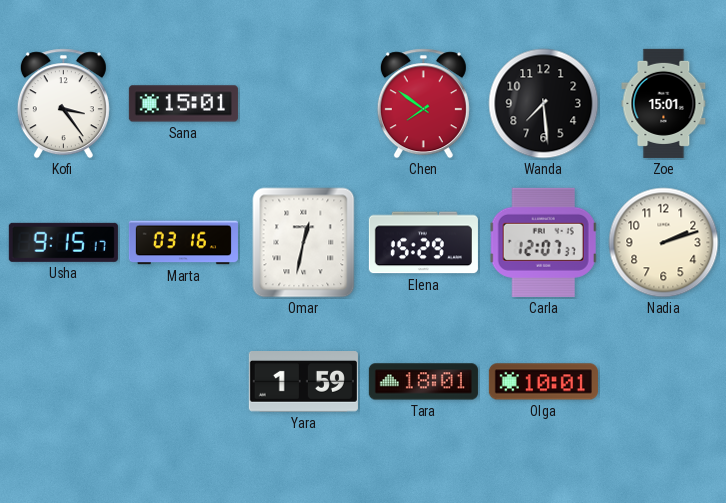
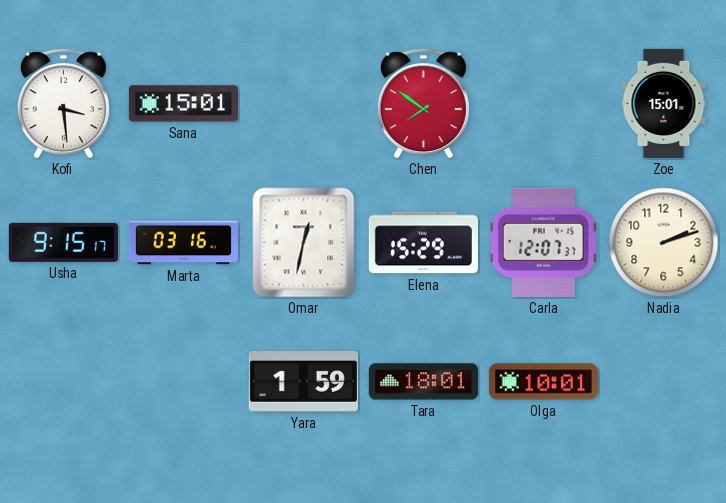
Kofi: 3:24 -> 3:29 (63, 104)
Wanda: 7:29 -> none (544, 104)
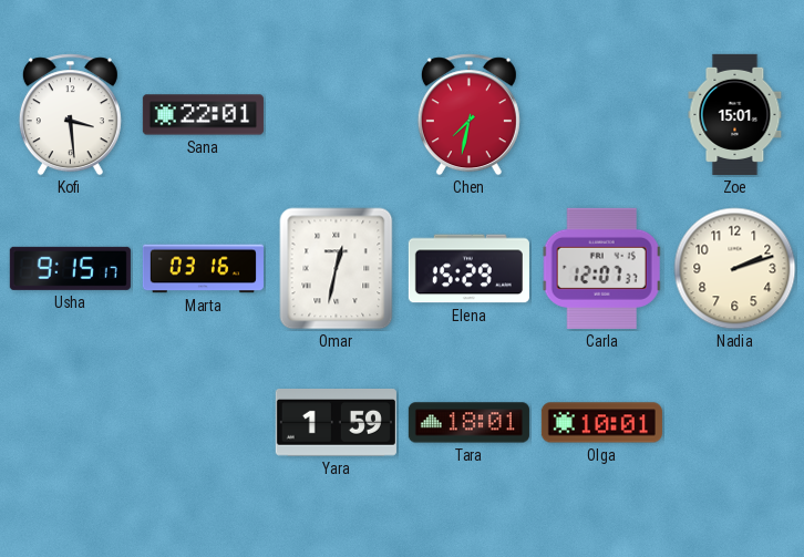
Sana: 15:01 -> 22:01 (203, 115)
Chen: 7:51 -> 7:32 (468, 115)
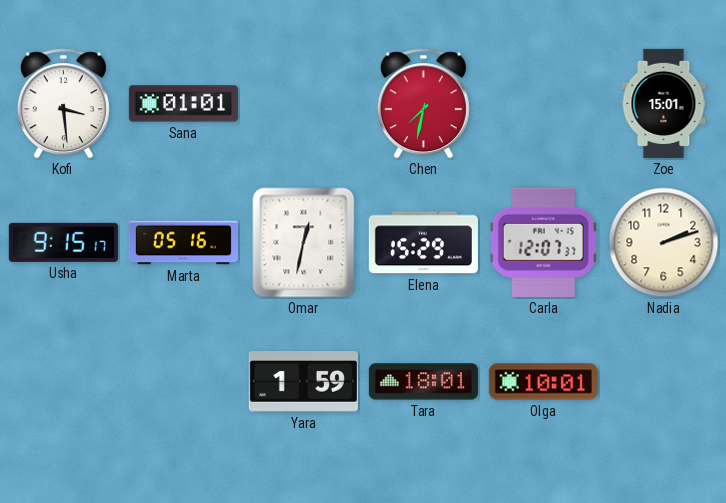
Sana: 22:01 -> 01:01 (183, 104)
Marta: 03:16 -> 05:16 (183, 243)
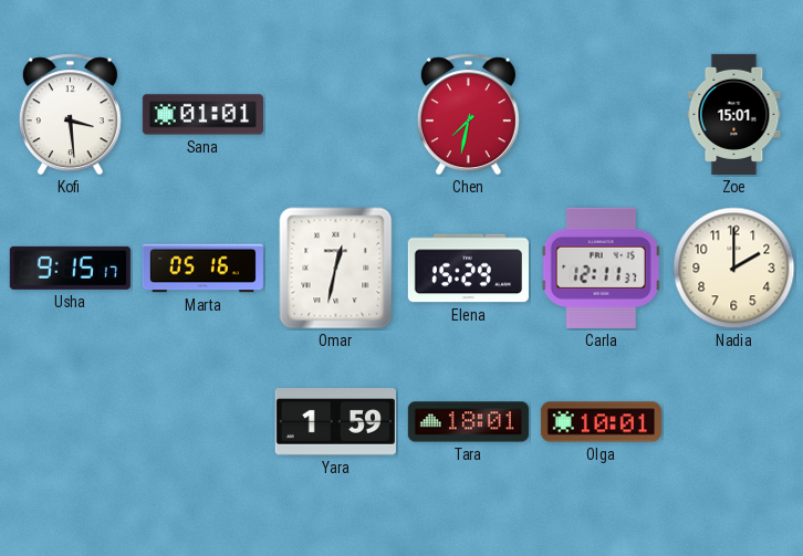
Carla: 12:07 -> 12:11 (602, 267)
Nadia: 2:12 -> 2:00 (734, 269)
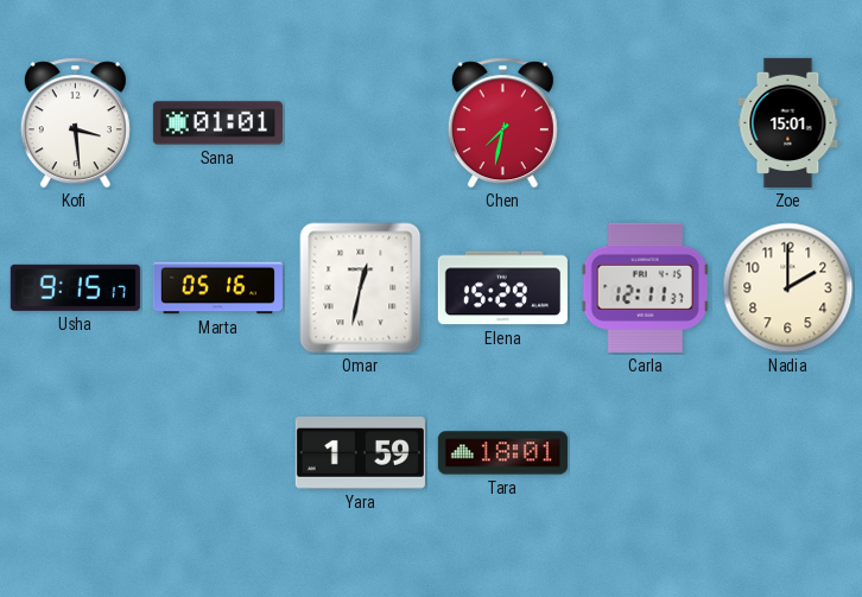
Olga: 10:01 -> none (601, 422)
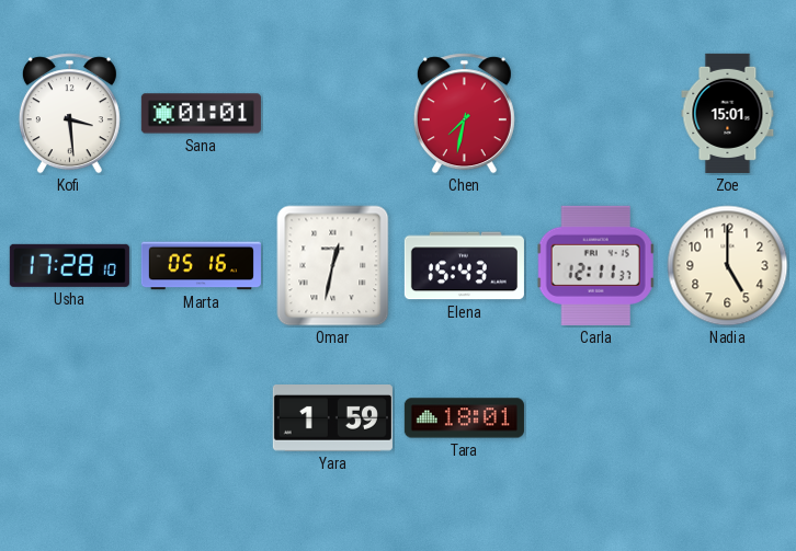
Usha: 9:15 -> 17:28 (69, 265)
Elena: 15:29 -> 15:43 (464, 266)
Nadia: 2:00 -> 5:00 (728, 266)
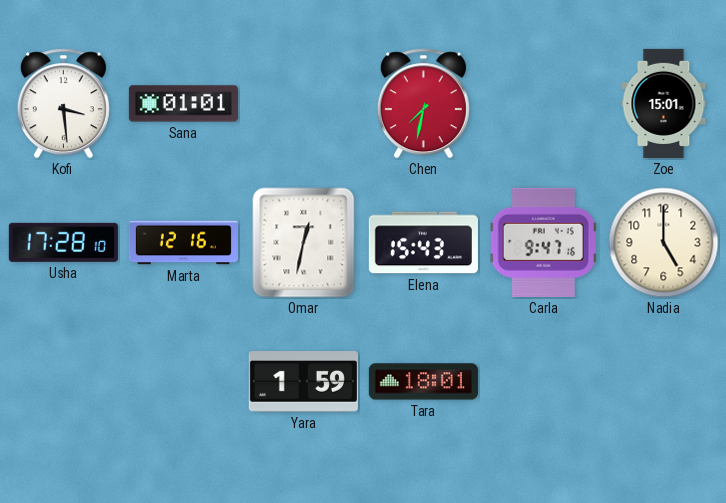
Marta: 05:16 -> 12:16 (183, 243)
Carla: 12:11 -> 9:47 (544, 242)
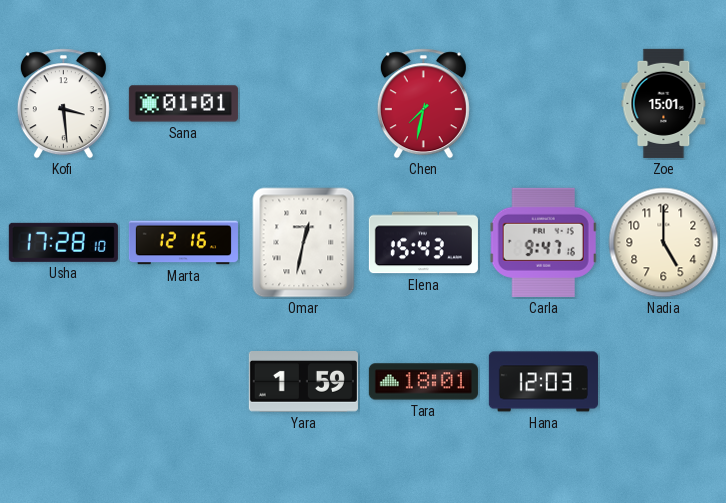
Hana: none -> 12:03 (543, 382)
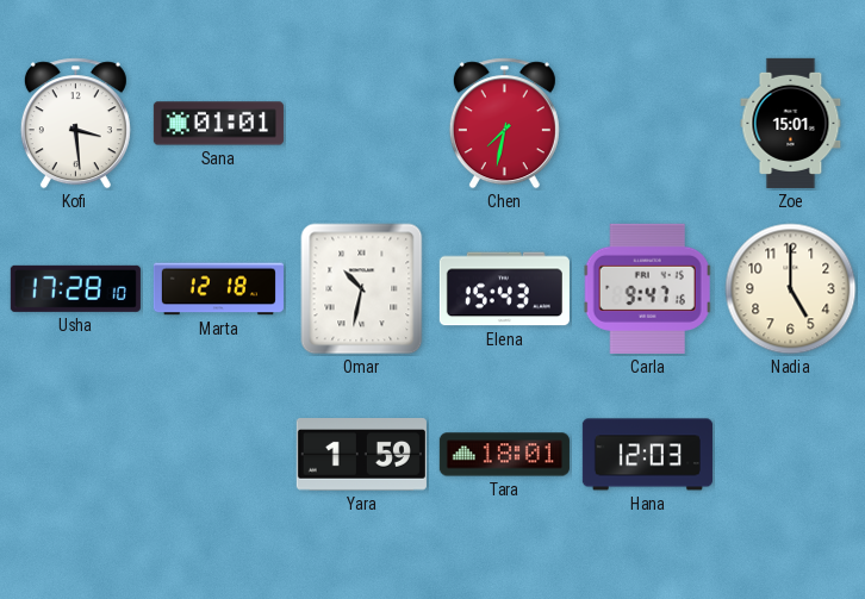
Marta: 12:16 -> 12:18 (218, 289)
Omar: 12:32 -> 10:32 (362, 289)
